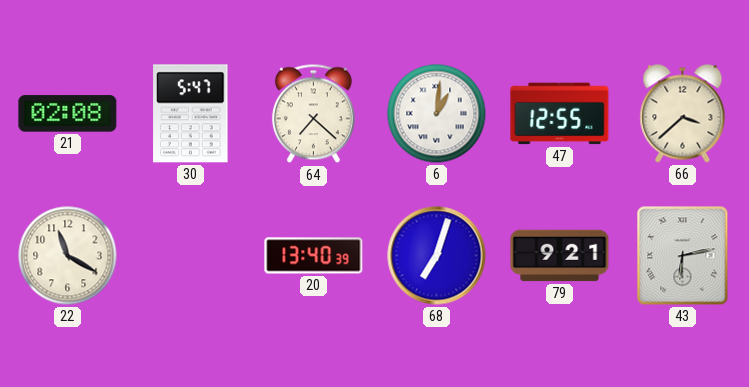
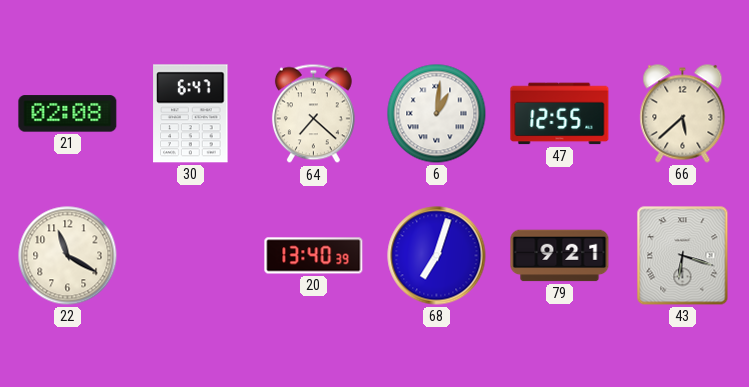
30: 5:47 -> 6:47 (191, 114)
66: 3:38 -> 5:38 (683, 114)
43: 6:13 -> 6:18 (683, 256)
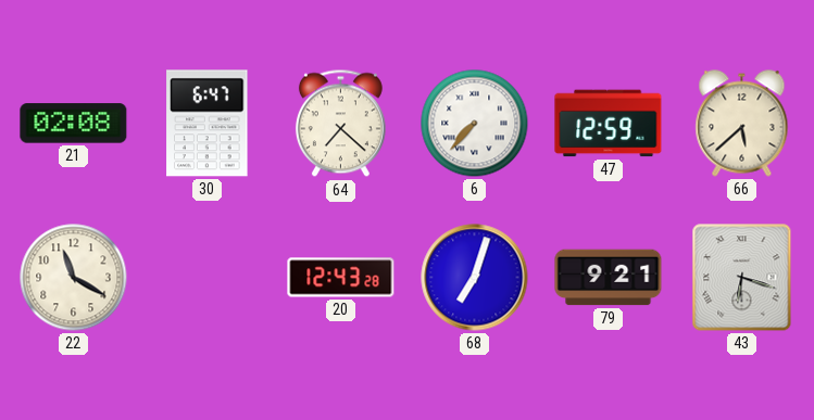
6: 1:01 -> 7:37 (475, 124)
47: 12:55 -> 12:59 (609, 124)
20: 13:40 -> 12:43 (341, 278)
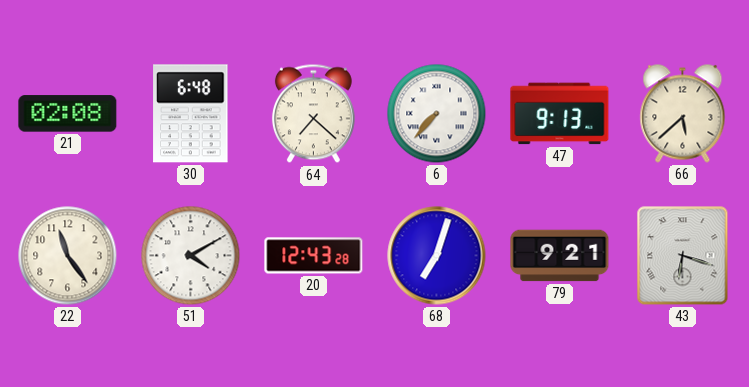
30: 6:47 -> 6:48 (191, 114)
47: 12:59 -> 9:13 (560, 114)
22: 11:20 -> 11:24 (68, 256)
51: none -> 4:10 (191, 256)
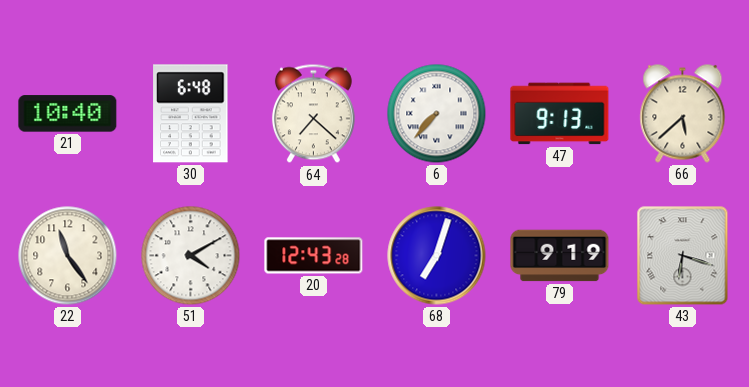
21: 02:08 -> 10:40 (68, 114)
79: 9:21 -> 9:19 (560, 256)
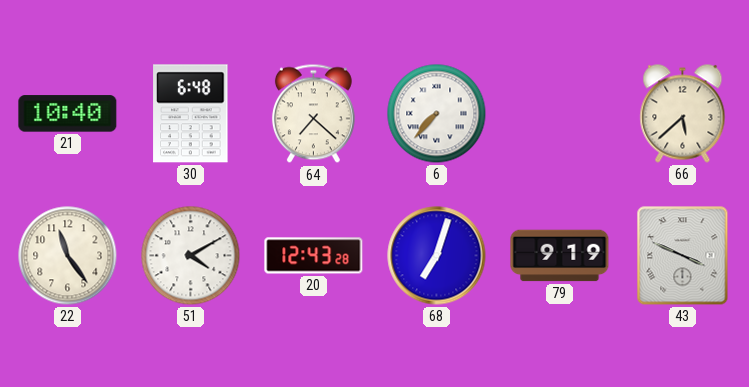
47: 9:13 -> none (560, 114)
43: 6:18 -> 3:49 (683, 256)
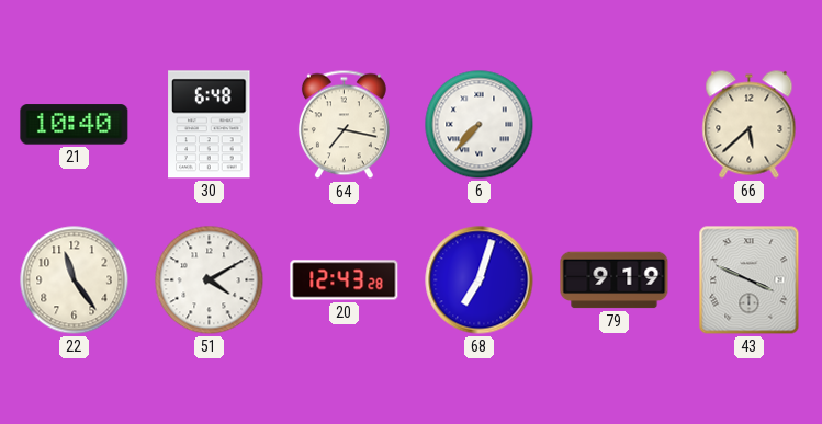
64: 7:22 -> 7:17 (344, 125)
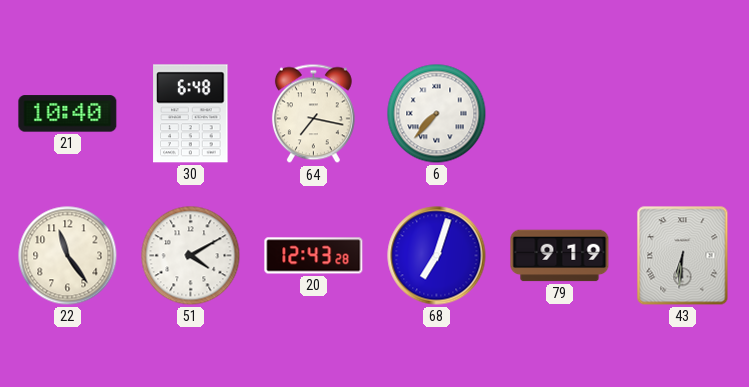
66: 5:38 -> none (750, 125)
43: 3:49 -> 6:31 (683, 256)
